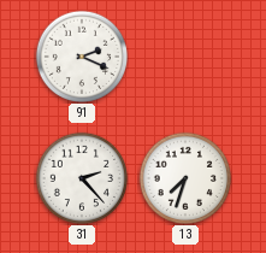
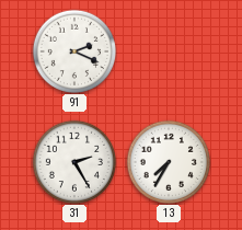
31: 2:23 -> 2:25 (73, 161)
13: 7:33 -> 7:35 (168, 161)
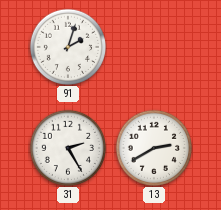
91: 2:19 -> 2:03 (67, 46)
13: 7:35 -> 2:40 (153, 147)
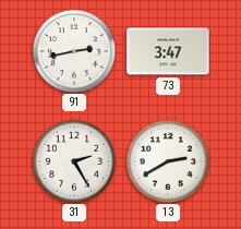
91: 2:03 -> 2:43 (73, 50)
73: none -> 3:47 (168, 51)
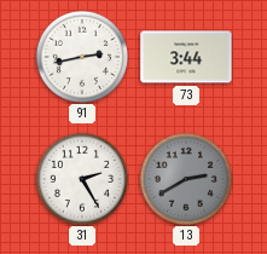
73: 3:47 -> 3:44 (186, 57)
13 dial: white -> grey (185, 178)
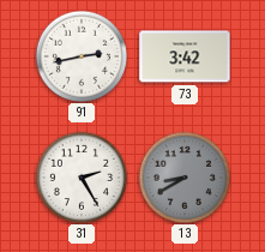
73: 3:44 -> 3:42 (185, 56)
13: 2:40 -> 8:40 (183, 176)
